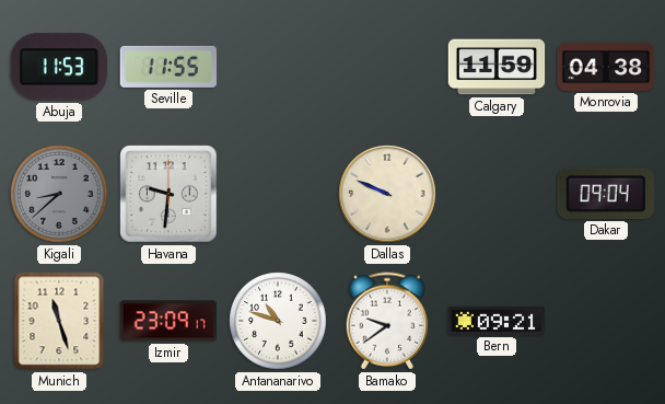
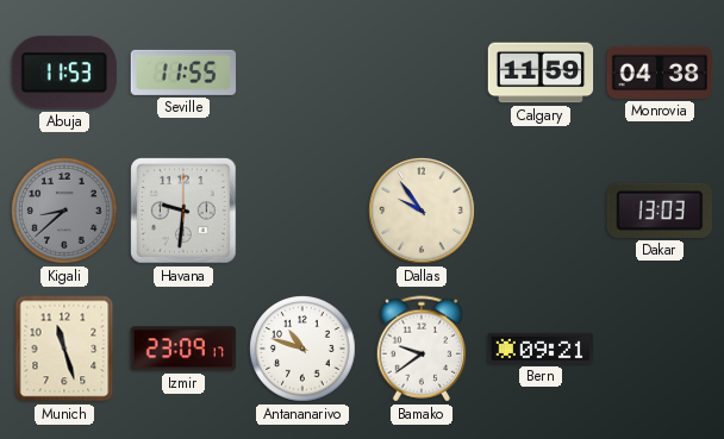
Dallas: 9:49 -> 9:54 (422, 211)
Dakar: 09:04 -> 13:03 (660, 211)
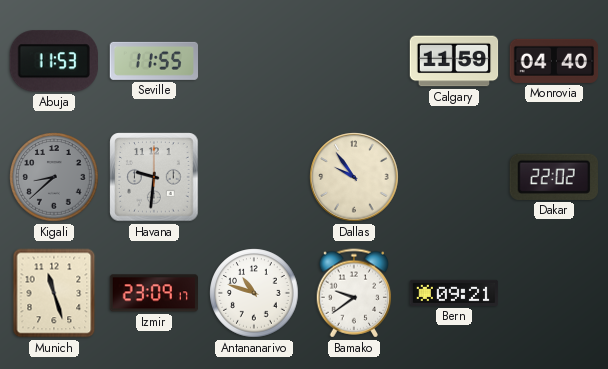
Monrovia: 04:38 -> 04:40 (554, 61)
Dakar: 13:03 -> 22:02 (554, 177)
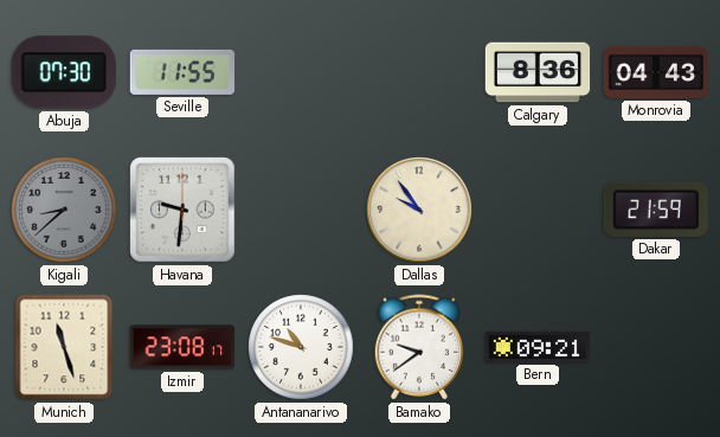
Abuja: 11:53 -> 07:30 (64, 72)
Calgary: 11:59 -> 8:36 (538, 72)
Monrovia: 04:40 -> 04:43 (656, 72)
Dakar: 22:02 -> 21:59 (656, 210)
Izmir: 23:09 -> 23:08 (181, 347)
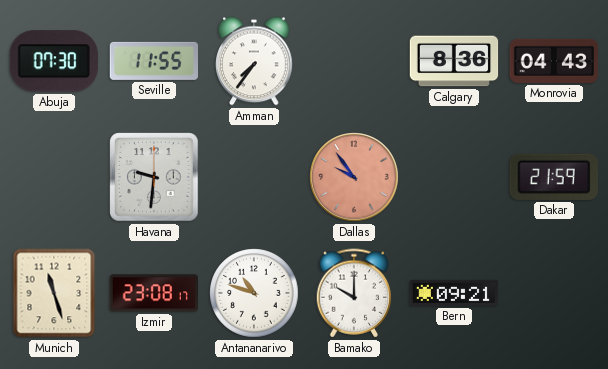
Amman: none -> 7:36 (254, 61)
Kigali: 8:38 -> none (64, 210)
Dallas dial: cream -> salmon (354, 177)
Bamako: 9:39 -> 10:00 (354, 293)
